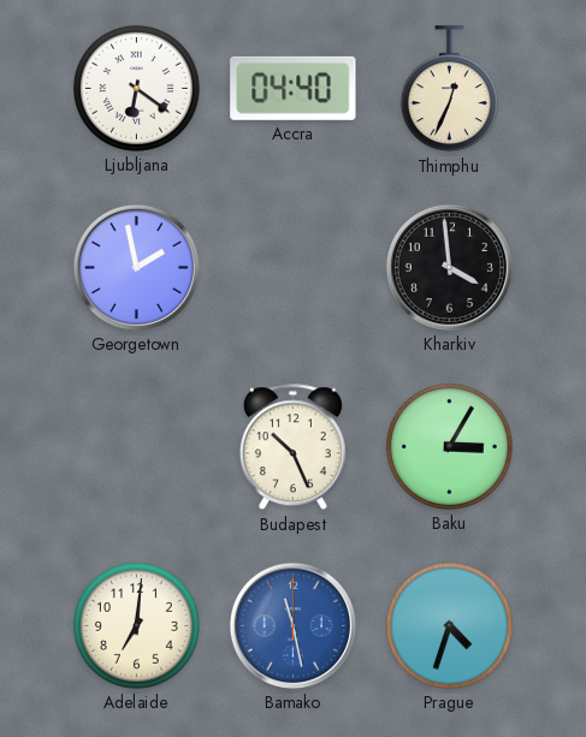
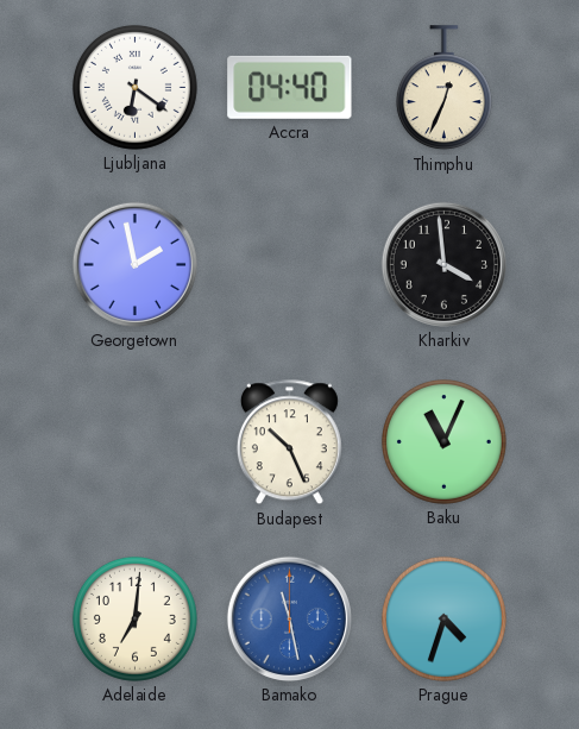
Baku: 3:05 -> 11:04 (443, 441)
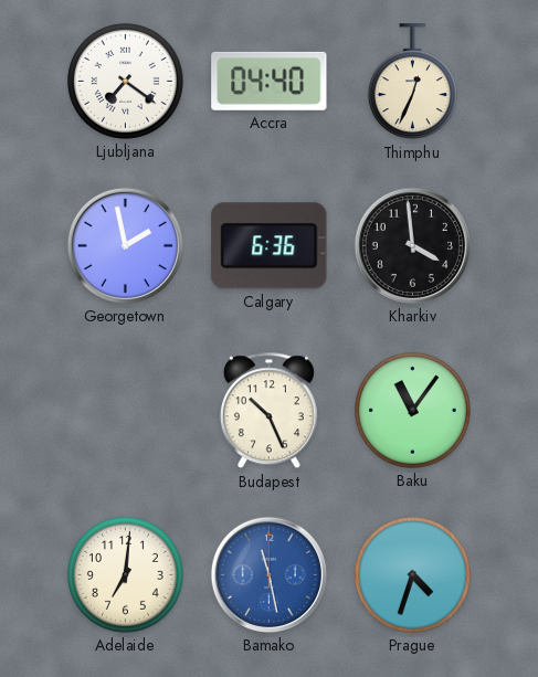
Ljubljana: 6:21 -> 7:21 (125, 81)
Calgary: none -> 6:36 (270, 246)
Baku: 11:04 -> 11:06 (412, 410)
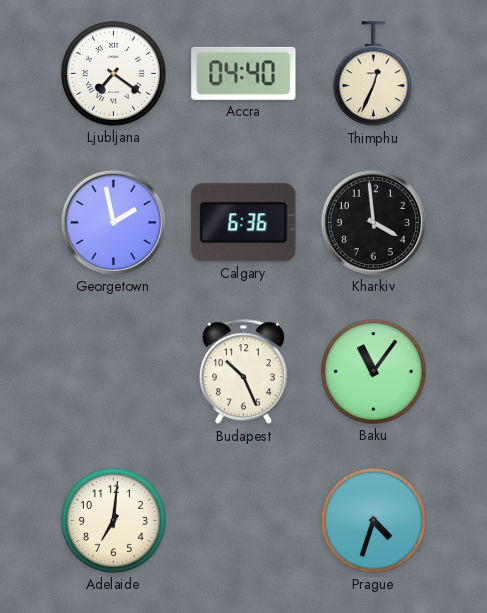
Bamako: 11:28 -> none (268, 574)
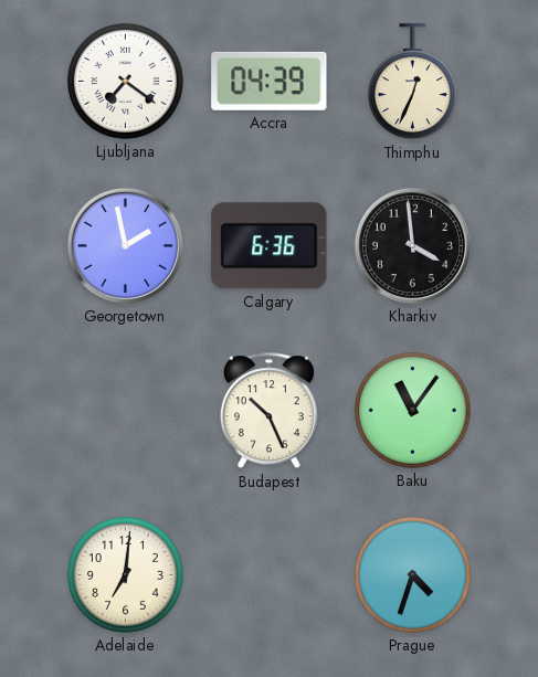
Accra: 04:40 -> 04:39 (270, 81)
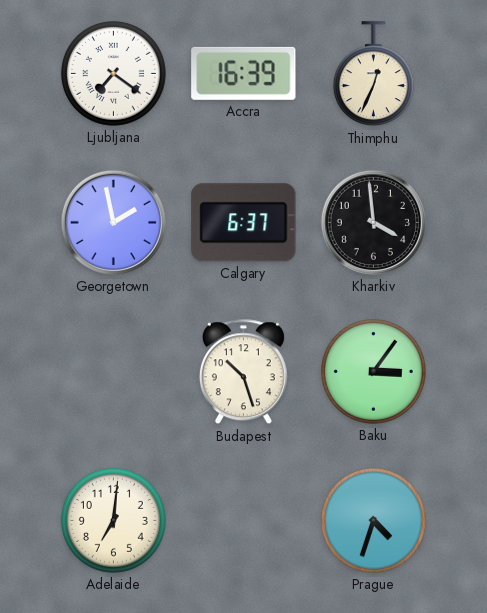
Accra: 04:39 -> 16:39 (244, 73)
Calgary: 6:36 -> 6:37 (244, 223)
Budapest: 10:26 -> 10:27 (243, 372)
Baku: 11:06 -> 3:06 (373, 371)
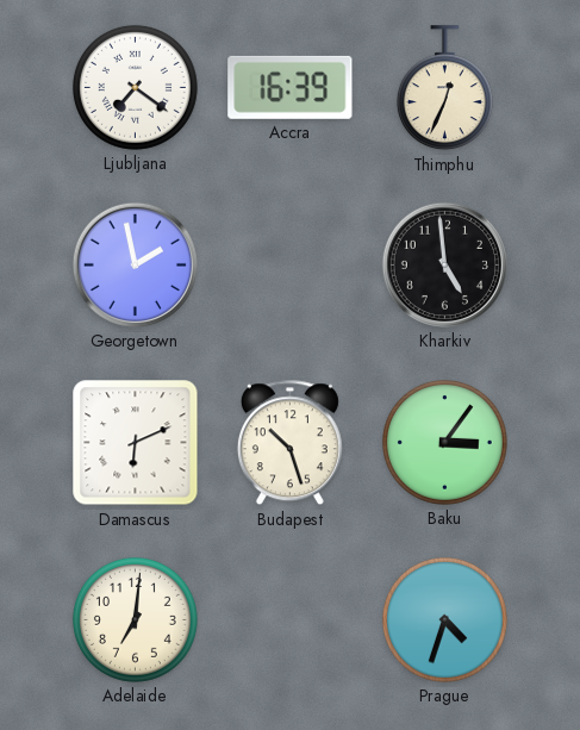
Calgary: 6:37 -> none (244, 223)
Kharkiv: 3:59 -> 4:59 (444, 264)
Damascus: none -> 6:11 (136, 443)
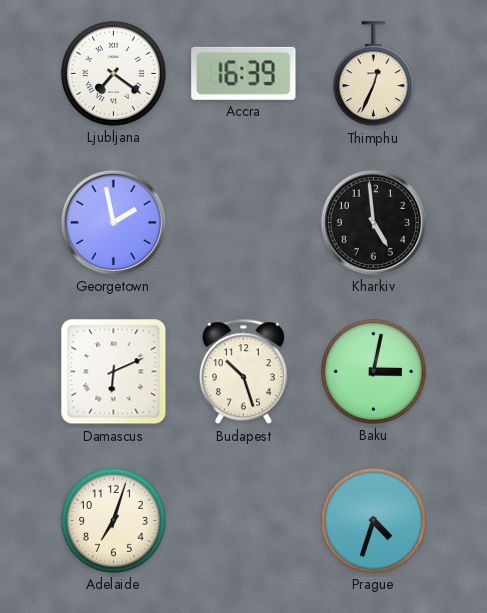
Baku: 3:06 -> 3:02 (373, 371)
Adelaide: 7:01 -> 7:03 (113, 520)
